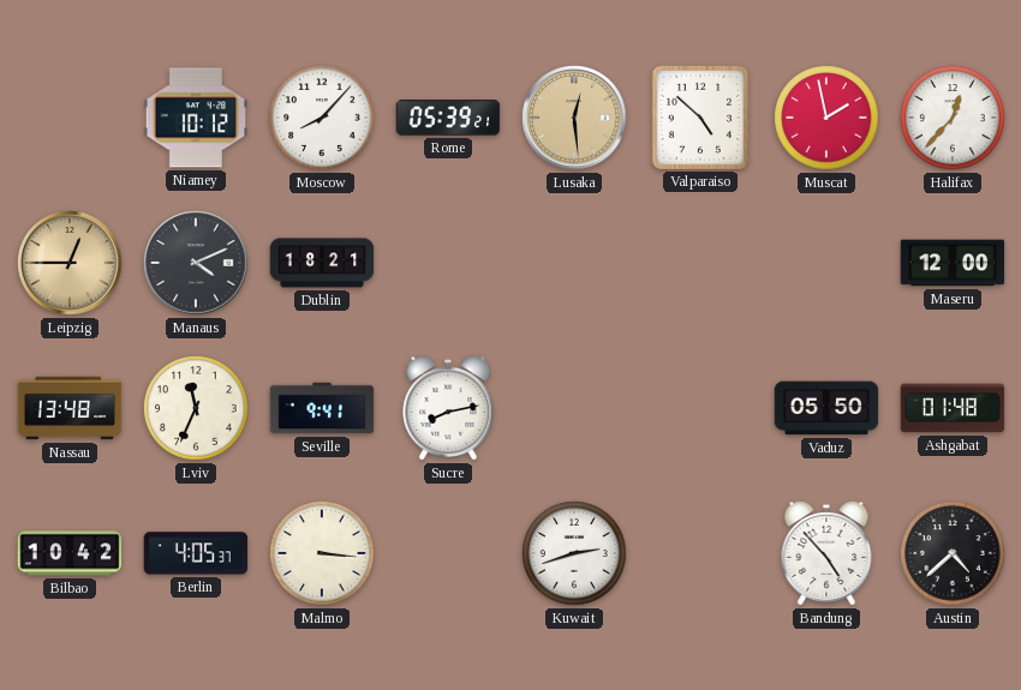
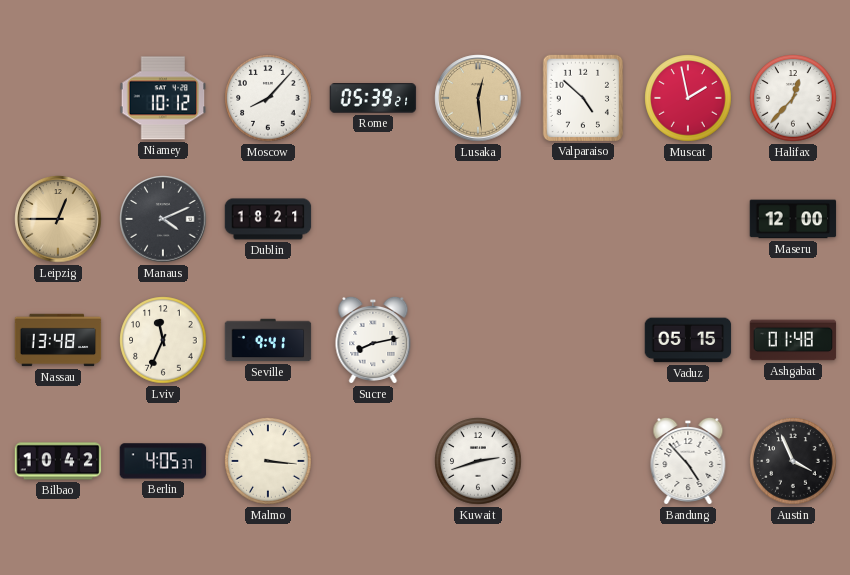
Vaduz: 05:50 -> 05:15 (688, 340)
Austin: 4:38 -> 3:56 (793, 461)
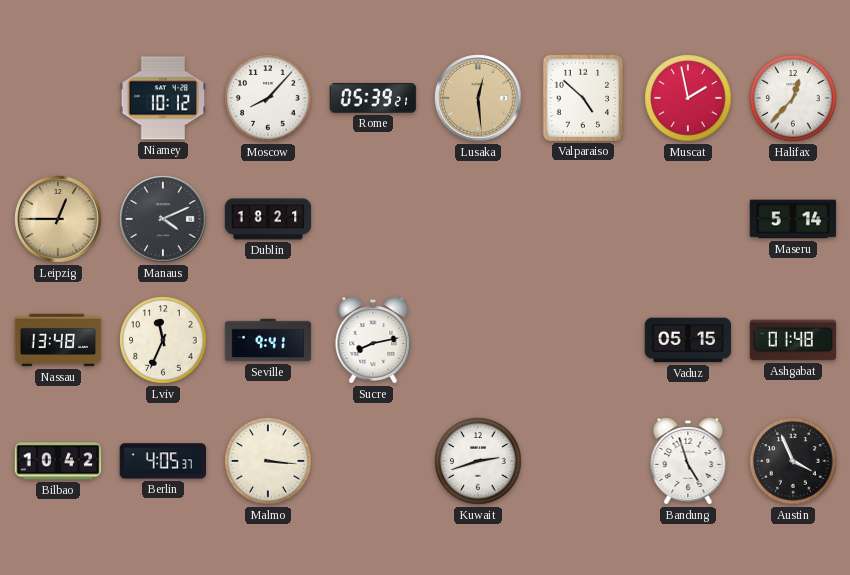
Maseru: 12:00 -> 5:14 (793, 219)
Bandung: 4:53 -> 4:57 (688, 461)
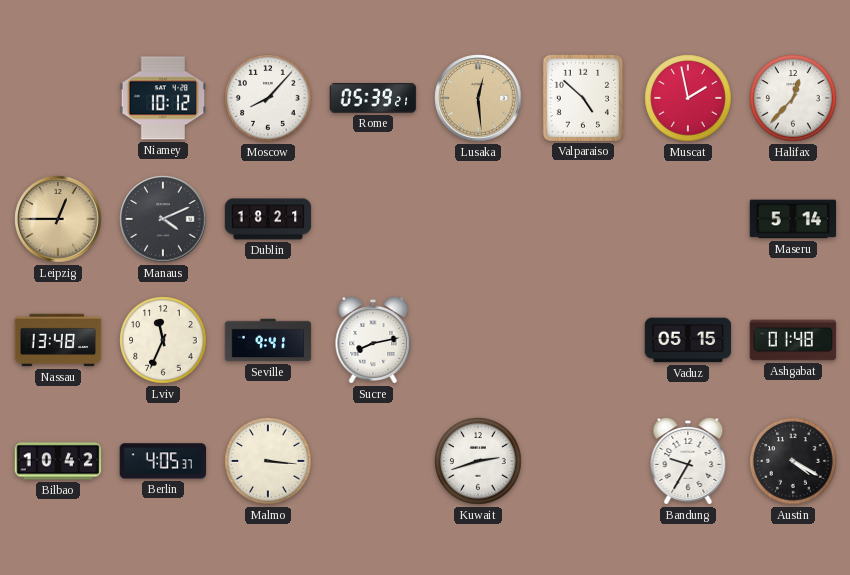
Bandung: 4:57 -> 9:35 (688, 461)
Austin: 3:56 -> 4:20 (793, 461)
